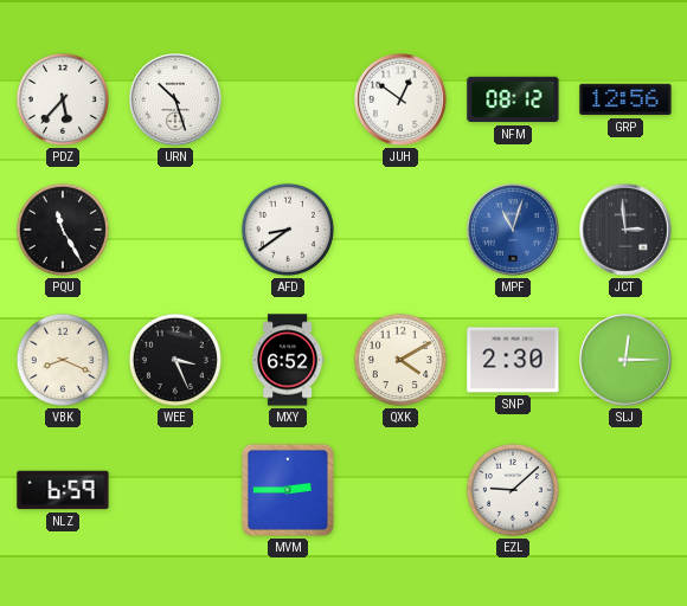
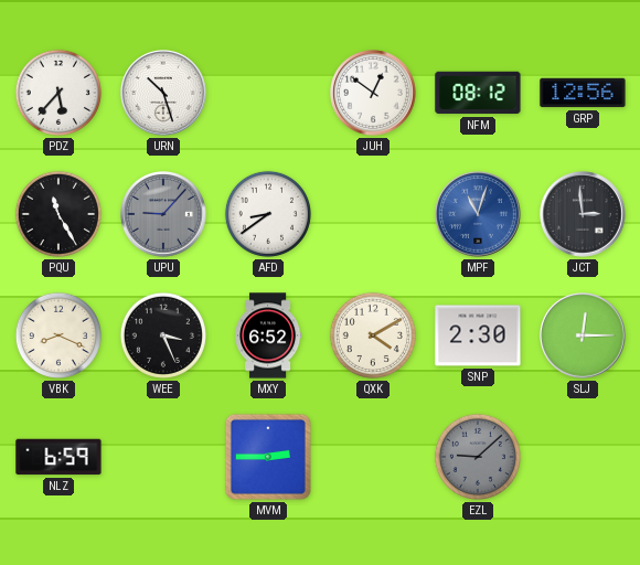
UPU: none -> 9:07 (164, 215)
EZL dial: white -> grey (478, 457)
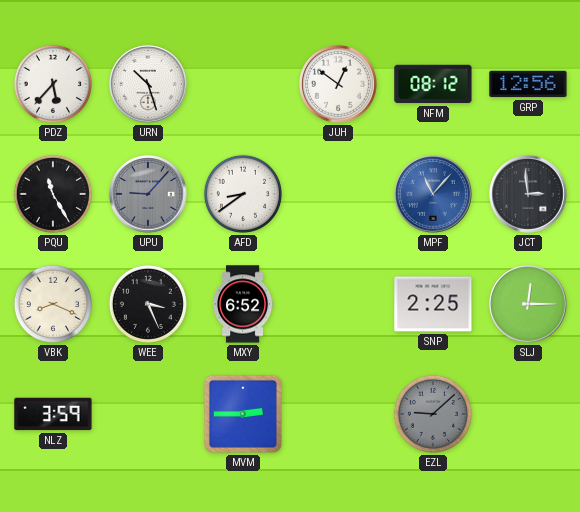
MPF: 11:03 -> 11:07 (434, 195)
QXK: 4:10 -> none (373, 335)
SNP: 2:30 -> 2:25 (433, 304)
NLZ: 6:59 -> 3:59 (53, 414)
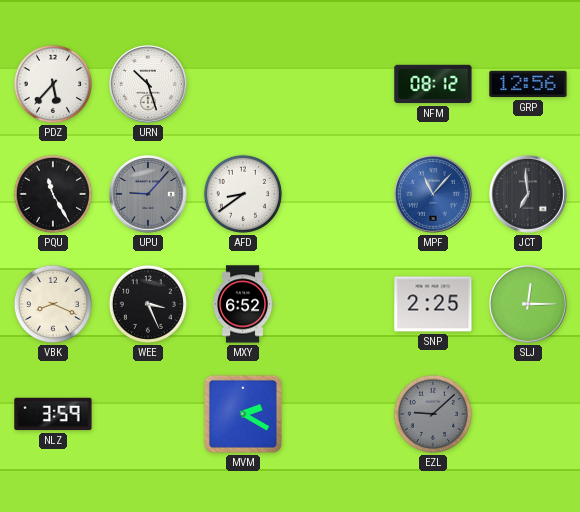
JUH: 12:51 -> none (339, 85)
JCT: 2:59 -> 6:59 (529, 195)
MVM: 2:45 -> 2:20 (243, 414)
